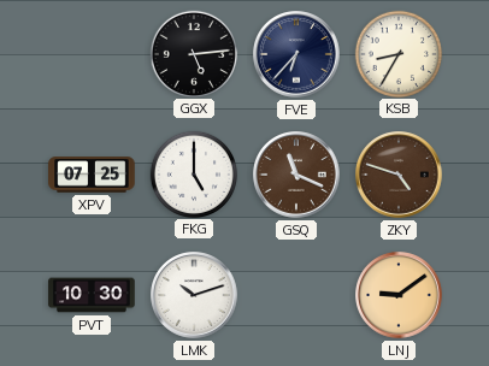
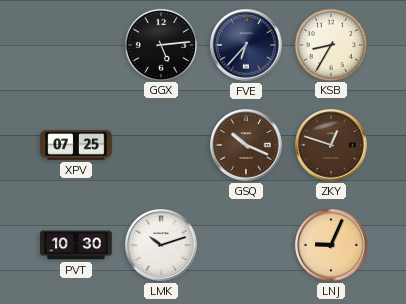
FKG: 5:00 -> none (193, 173)
GSQ: 11:19 -> 10:19 (246, 145)
ZKY: 4:48 -> 12:48 (331, 145)
LNJ: 9:09 -> 9:04 (331, 245)
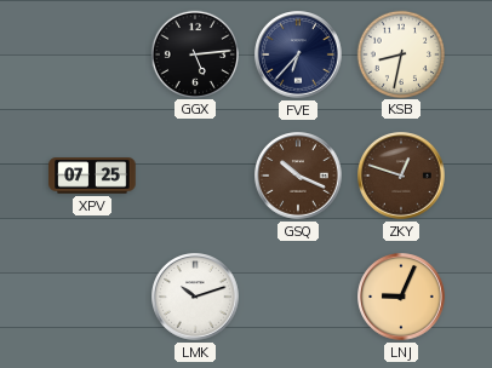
KSB: 8:35 -> 8:32 (400, 53)
PVT: 10:30 -> none (76, 245)
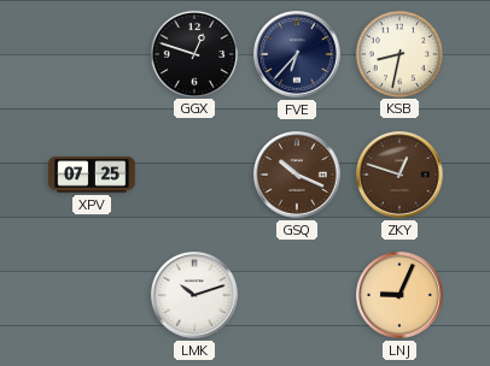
GGX: 5:14 -> 12:48 (193, 53)
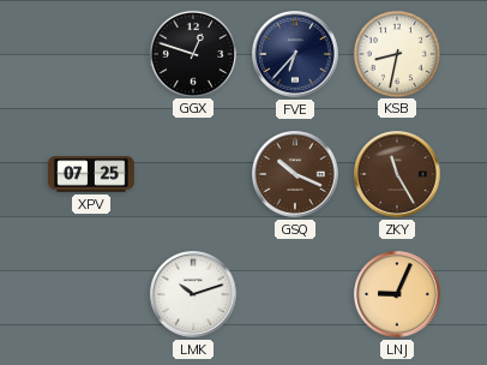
ZKY: 12:48 -> 11:25 (397, 174)
